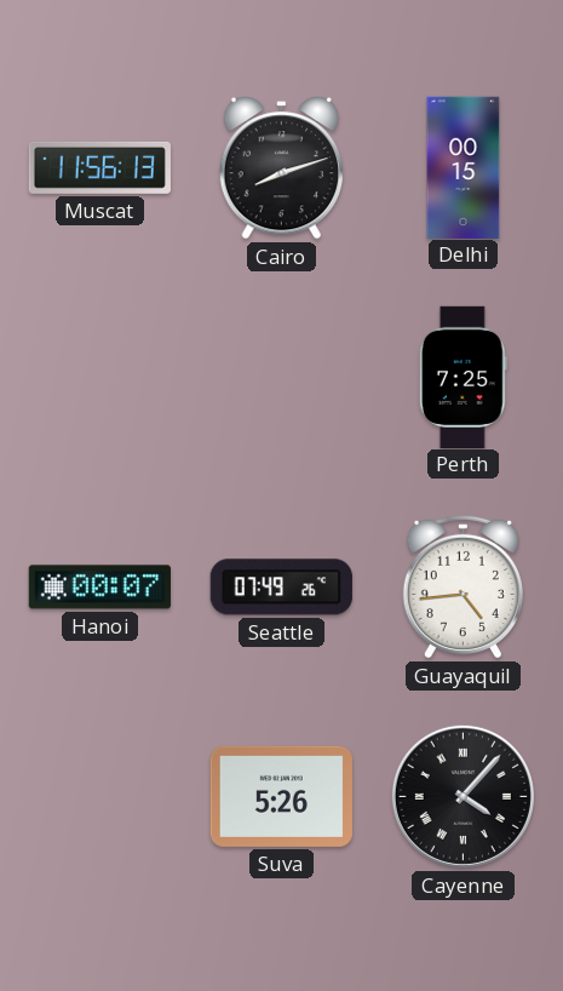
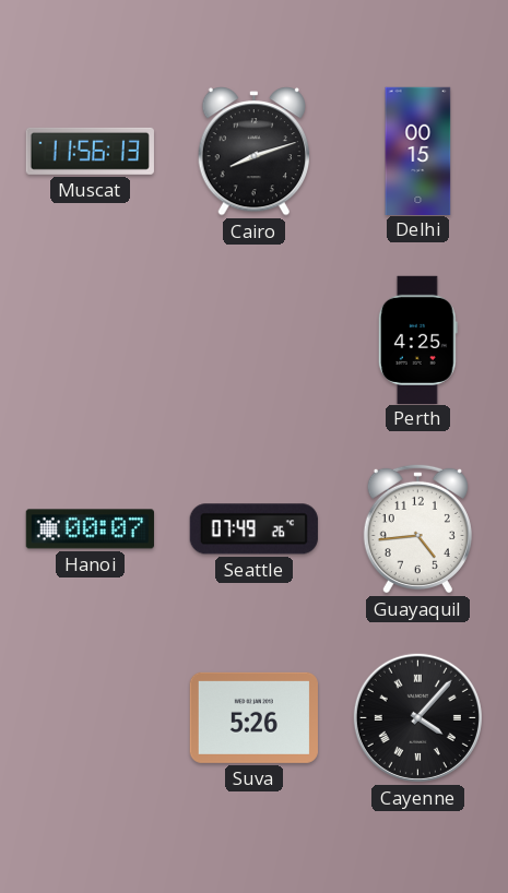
Perth: 7:25 -> 4:25 (417, 340)
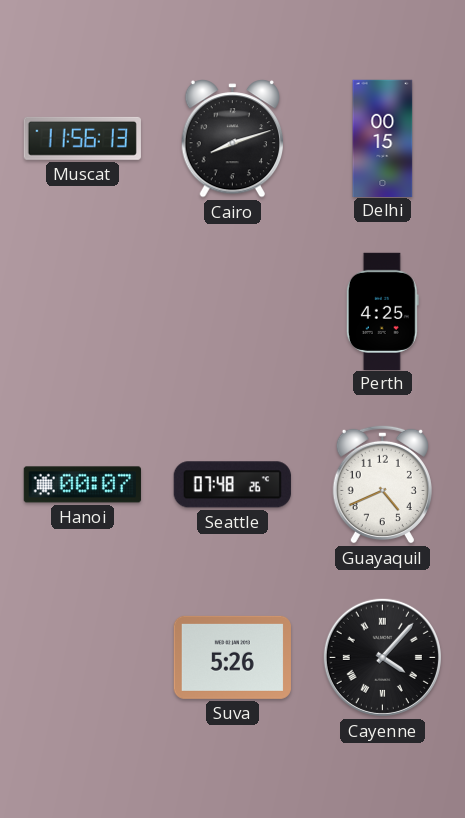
Seattle: 07:49 -> 07:48 (232, 485)
Guayaquil: 4:44 -> 4:41 (382, 484)
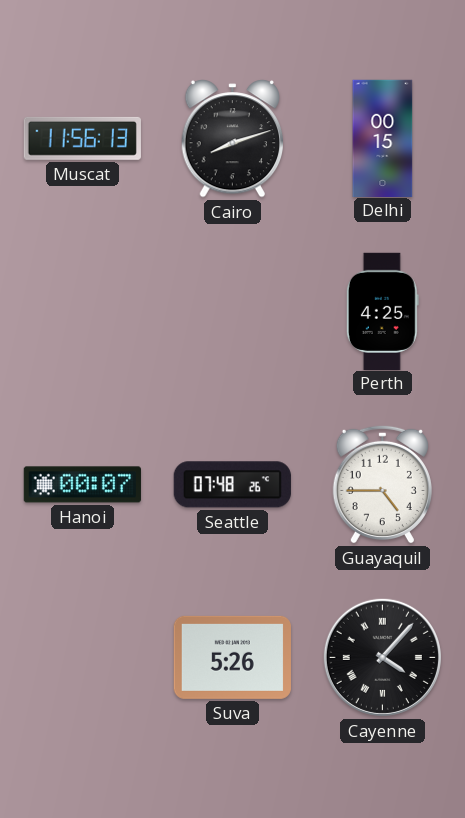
Guayaquil: 4:41 -> 4:45 (382, 484)
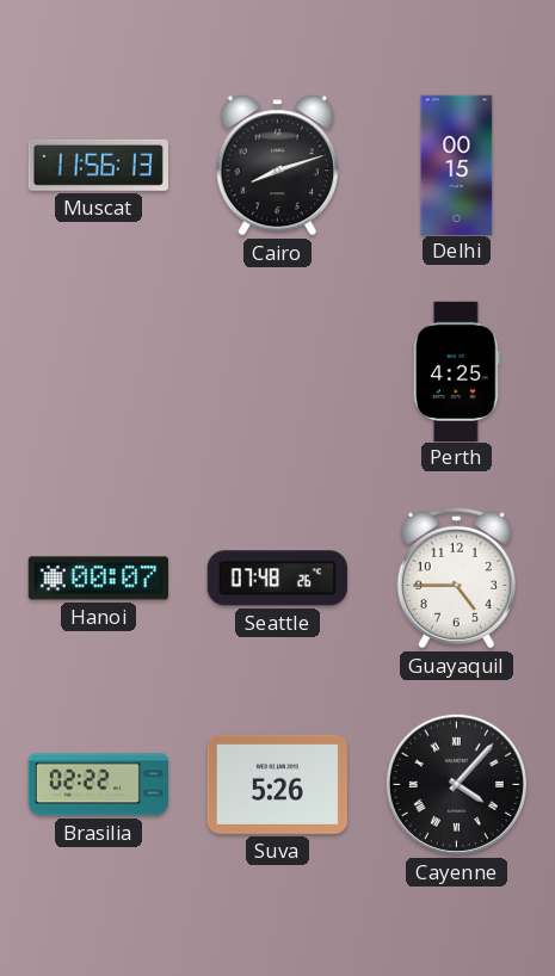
Brasilia: none -> 02:22 (98, 785)
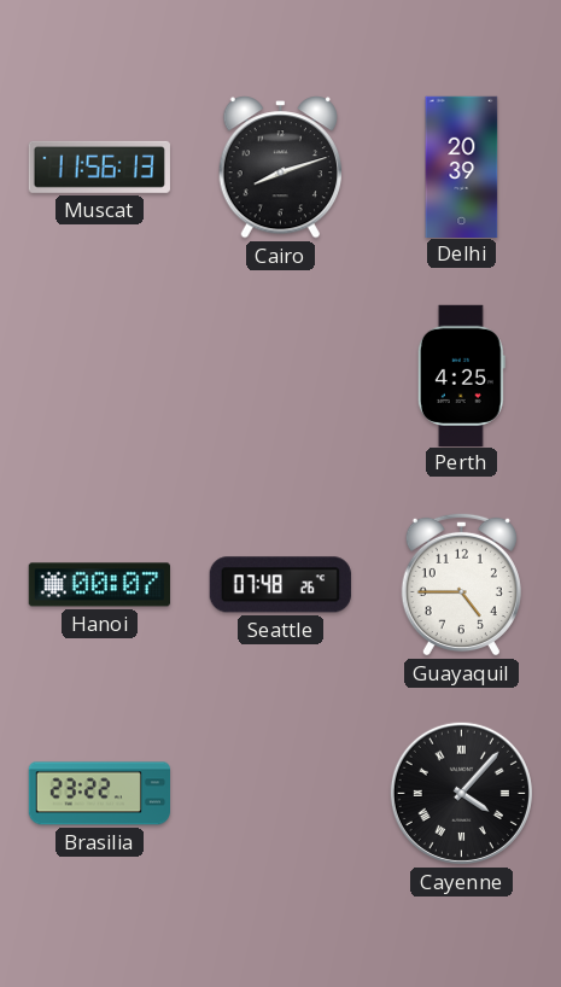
Delhi: 00:15 -> 20:39 (462, 167)
Brasilia: 02:22 -> 23:22 (99, 794)
Suva: 5:26 -> none (277, 784)
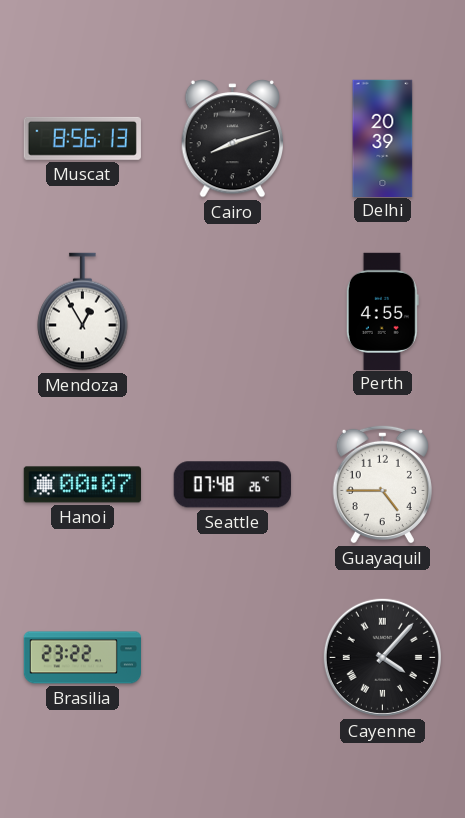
Muscat: 11:56 -> 8:56 (82, 138)
Mendoza: none -> 12:55 (83, 312)
Perth: 4:25 -> 4:55 (382, 311)
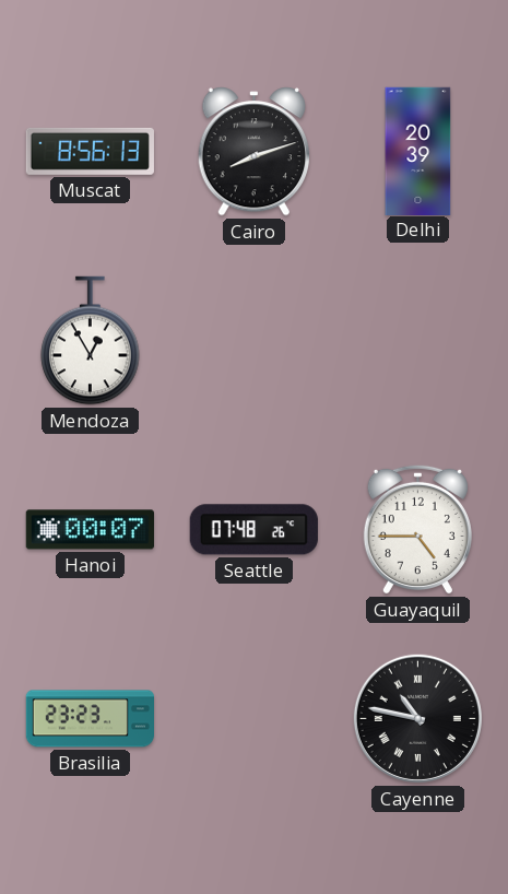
Perth: 4:55 -> none (382, 311)
Brasilia: 23:22 -> 23:23 (90, 719)
Cayenne: 4:07 -> 10:47 (417, 718)
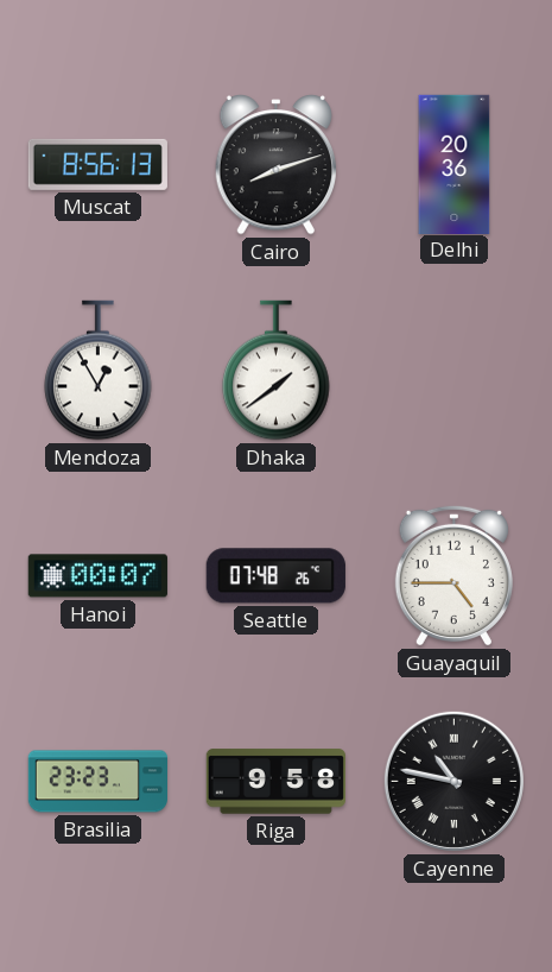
Delhi: 20:39 -> 20:36 (455, 164)
Dhaka: none -> 1:39 (277, 371)
Riga: none -> 9:58 (275, 782)
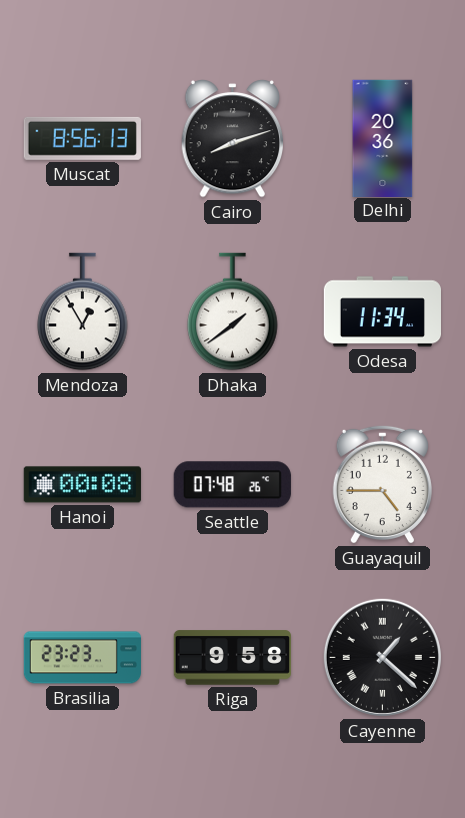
Odesa: none -> 11:34 (382, 312)
Hanoi: 00:07 -> 00:08 (82, 485)
Cayenne: 10:47 -> 1:22 (382, 657)
